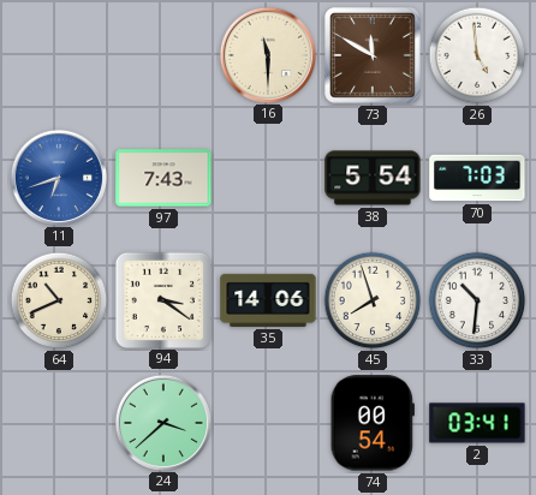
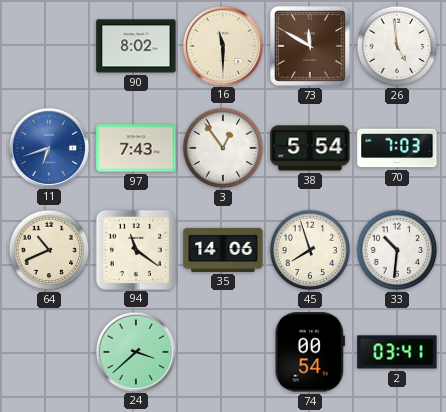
90: none -> 8:02 (136, 46)
3: none -> 12:54 (223, 148)
94: 3:21 -> 11:21 (135, 249)
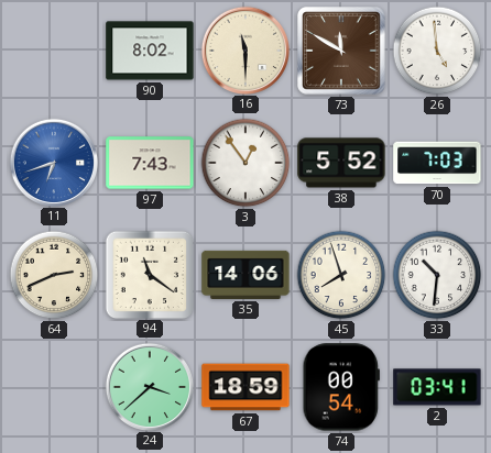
38: 5:54 -> 5:52 (341, 163)
64: 10:41 -> 2:41 (54, 275)
67: none -> 18:59 (245, 387)
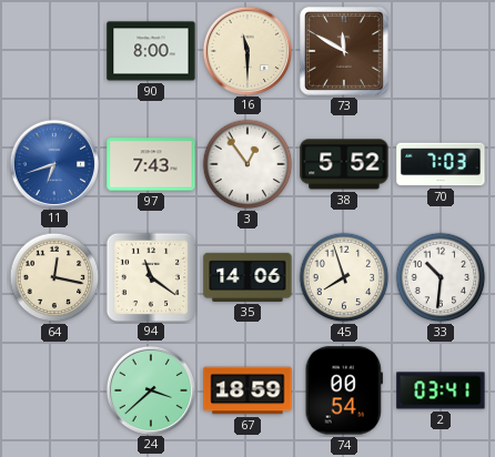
90: 8:02 -> 8:00 (151, 51)
26: 4:59 -> none (437, 51)
64: 2:41 -> 12:17 (54, 277)
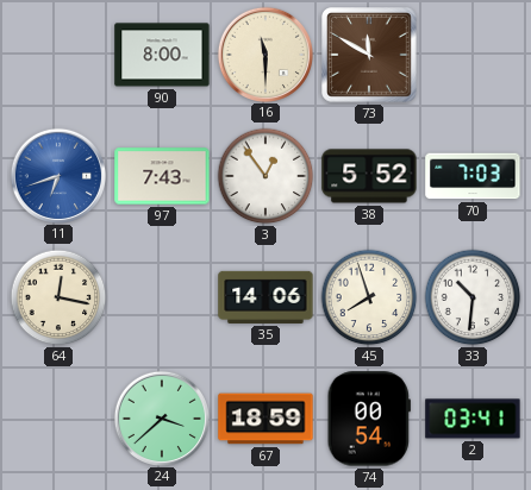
94: 11:21 -> none (150, 276)
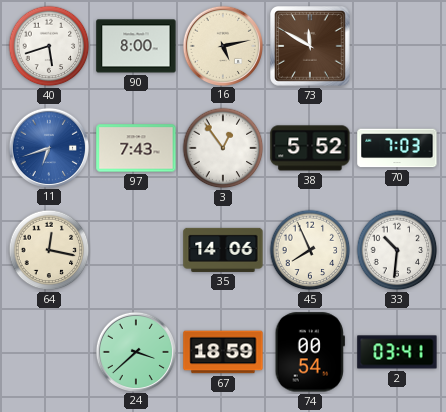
40: none -> 5:42 (49, 46)
16: 11:30 -> 5:13 (222, 45)
45: 7:57 -> 7:56 (310, 250)
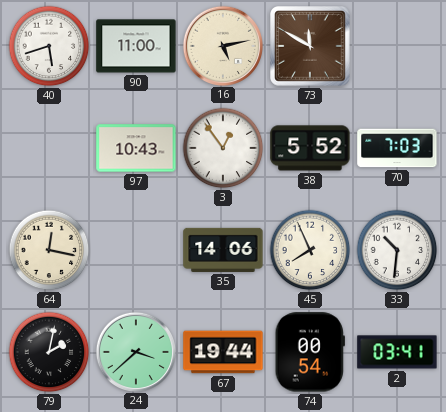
90: 8:00 -> 11:00 (136, 46)
11: 6:42 -> none (48, 147)
97: 7:43 -> 10:43 (136, 148)
79: none -> 2:02 (49, 352)
67: 18:59 -> 19:44 (223, 352)
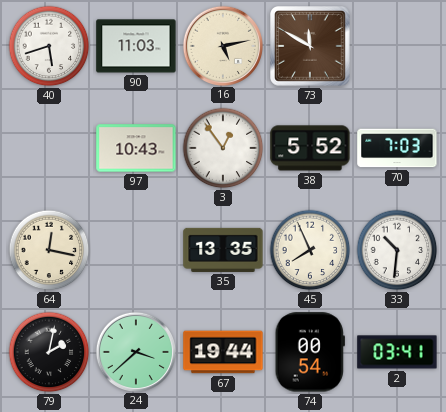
90: 11:00 -> 11:03 (136, 46)
35: 14:06 -> 13:35 (223, 250)
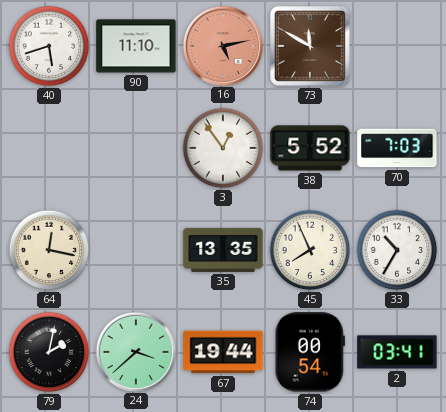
90: 11:03 -> 11:10 (136, 46)
16 dial: cream -> salmon (222, 45)
97: 10:43 -> none (136, 148)
33: 10:31 -> 10:35 (397, 250)
